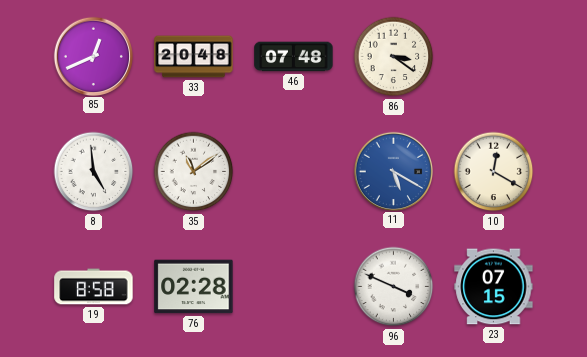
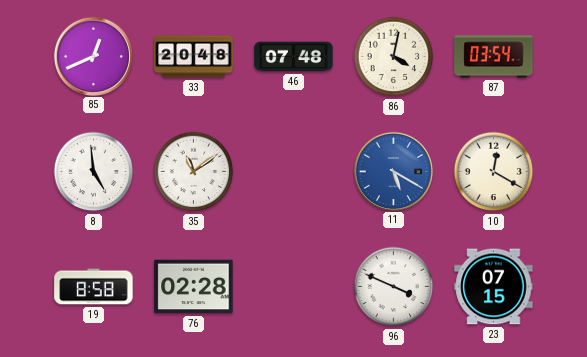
86: 3:21 -> 4:02 (394, 57)
87: none -> 03:54 (494, 57)
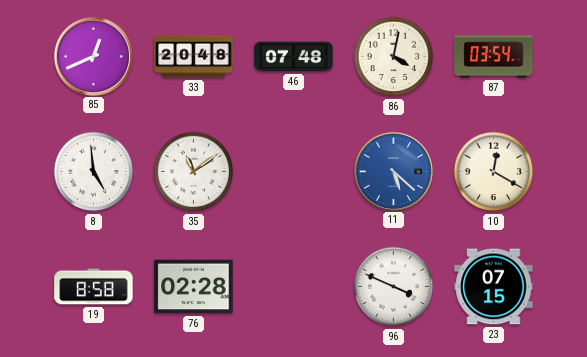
11: 5:20 -> 5:22 (393, 171)
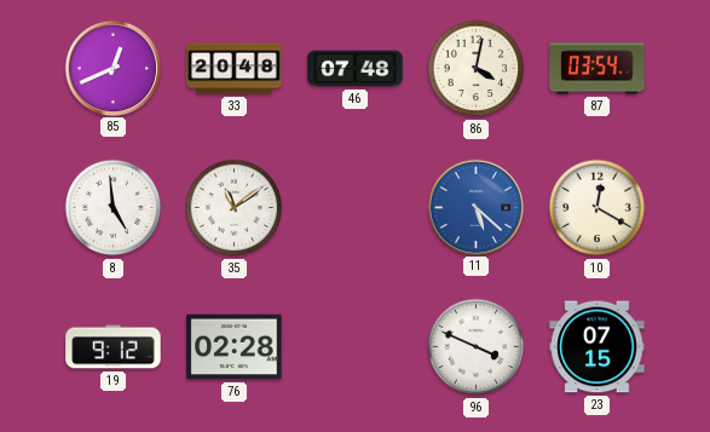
19: 8:58 -> 9:12 (114, 347)
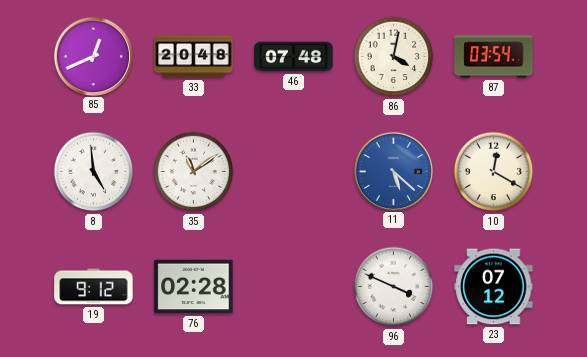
23: 07:15 -> 07:12 (494, 287)
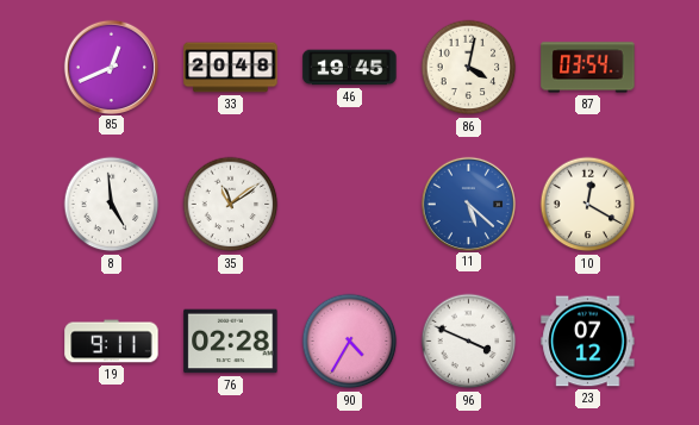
46: 07:48 -> 19:45 (350, 68)
19: 9:12 -> 9:11 (112, 342)
90: none -> 4:35 (350, 342)
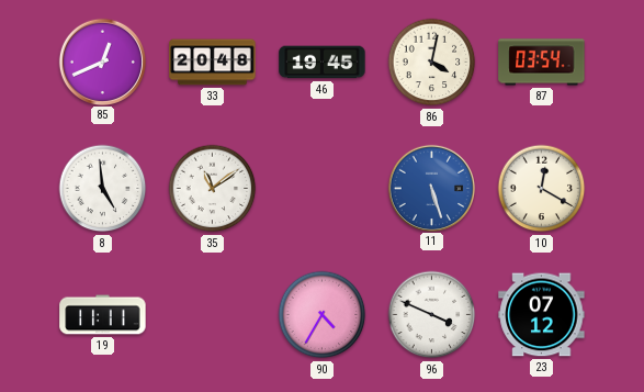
11: 5:22 -> 5:27 (431, 188)
19: 9:11 -> 11:11 (103, 315)
76: 02:28 -> none (231, 342)
